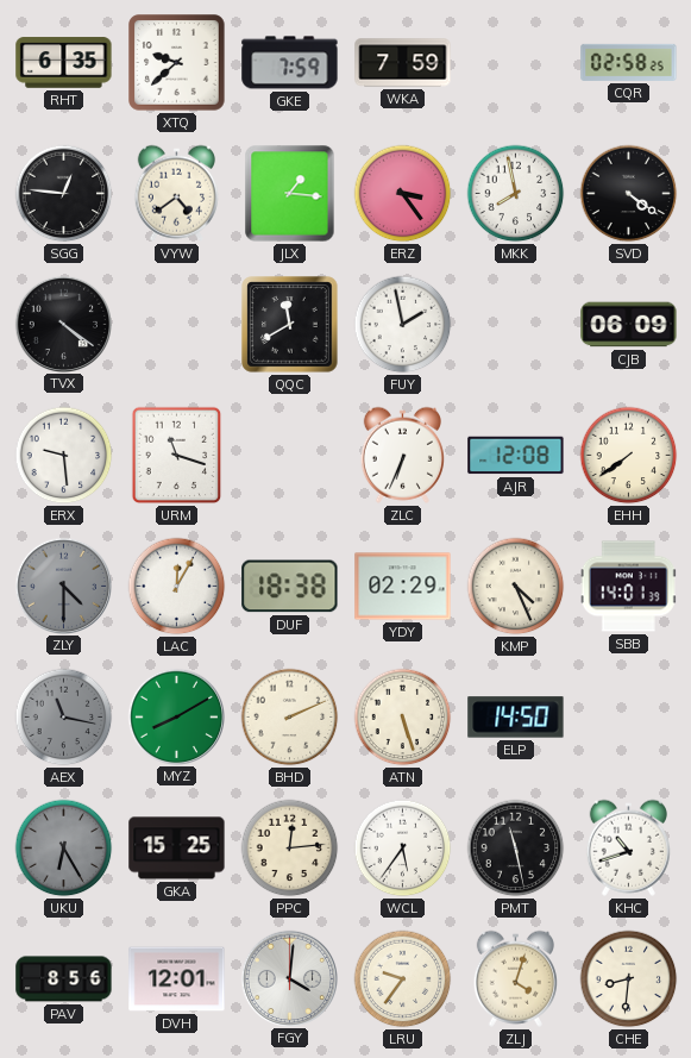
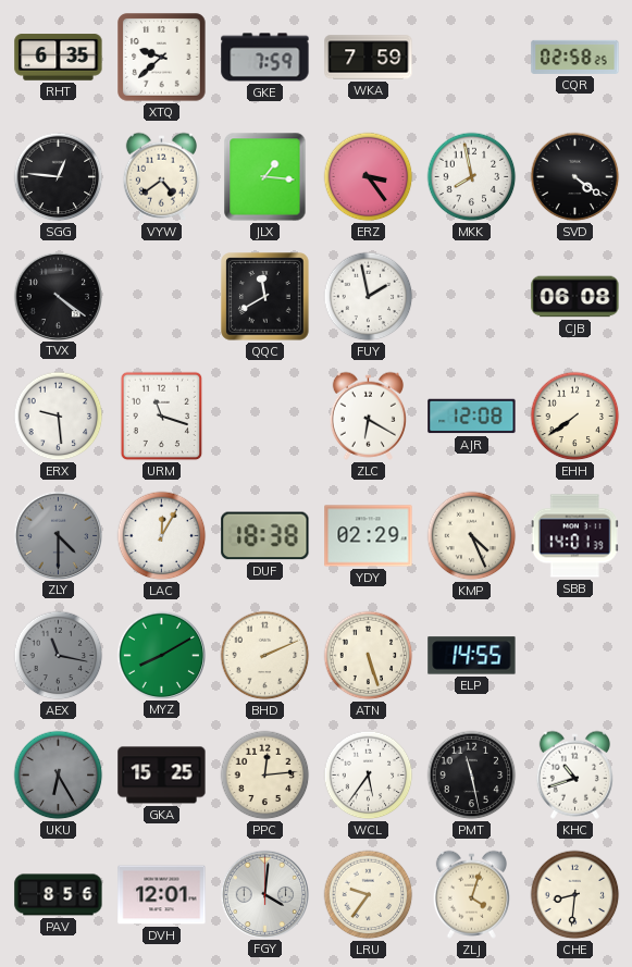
CJB: 06:09 -> 06:08 (575, 297)
ZLC: 6:34 -> 6:20 (368, 416)
ELP: 14:50 -> 14:55 (472, 656)
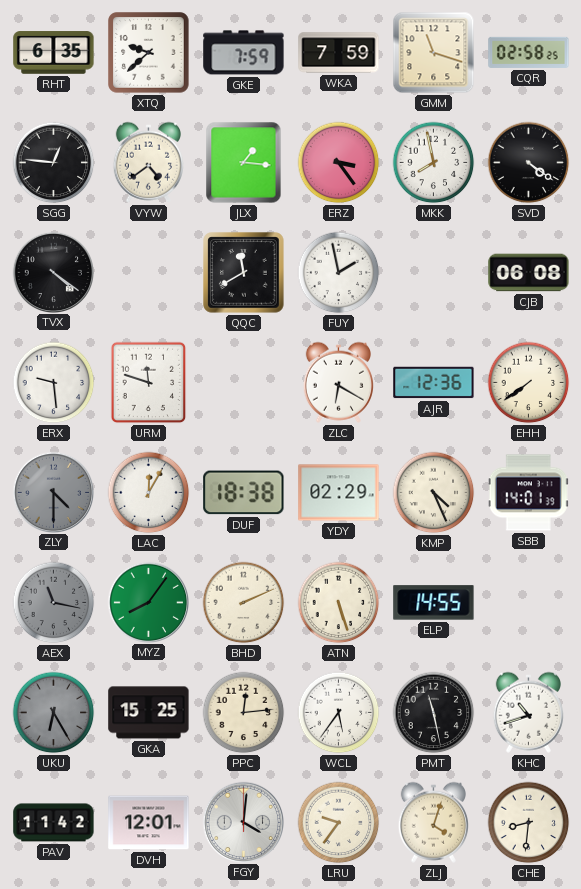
GMM: none -> 11:18 (434, 53)
URM: 11:18 -> 11:48 (149, 383)
AJR: 12:08 -> 12:36 (434, 383)
MYZ: 8:10 -> 8:06 (148, 602)
PAV: 8:56 -> 11:42 (54, 823)
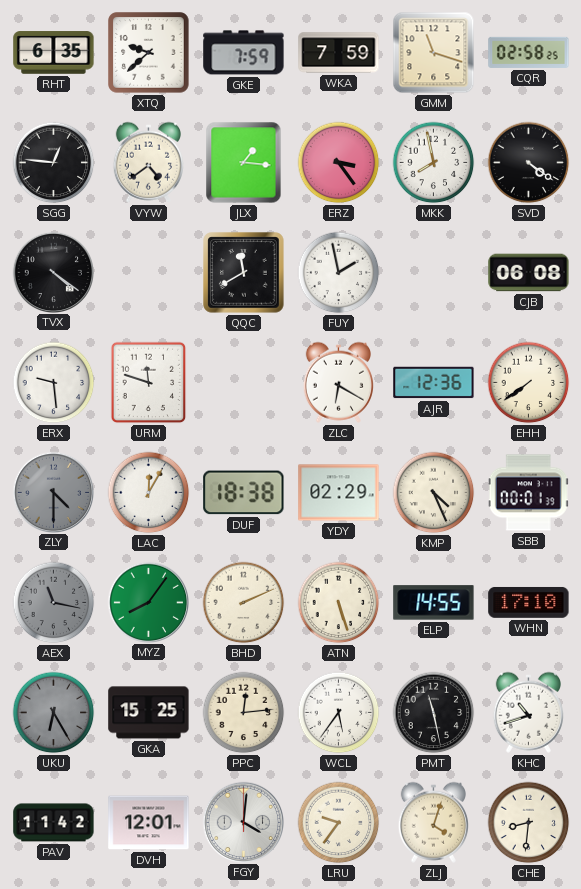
SBB: 14:01 -> 00:01 (528, 493)
WHN: none -> 17:10 (529, 602)
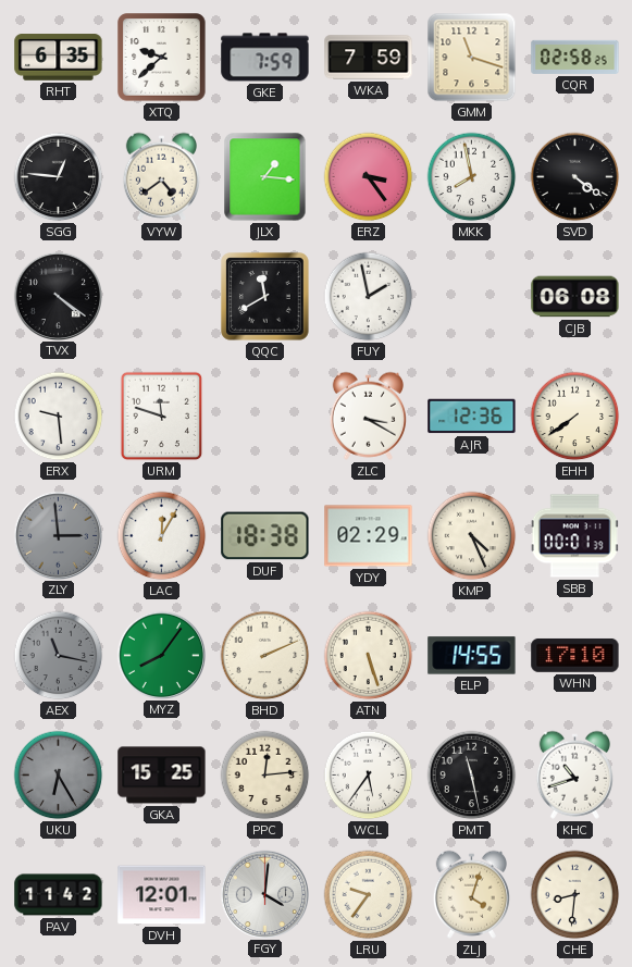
ZLC: 6:20 -> 3:20 (368, 416)
ZLY: 4:30 -> 2:59 (58, 535)
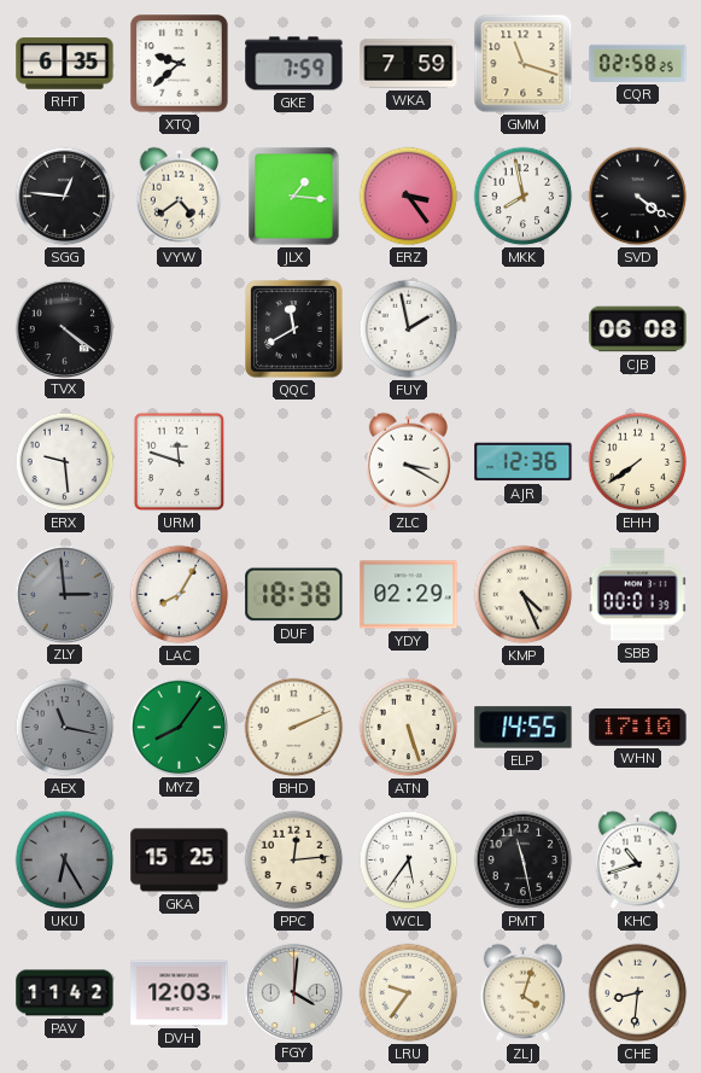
LAC: 12:05 -> 8:05 (180, 595)
DVH: 12:01 -> 12:03 (180, 993)
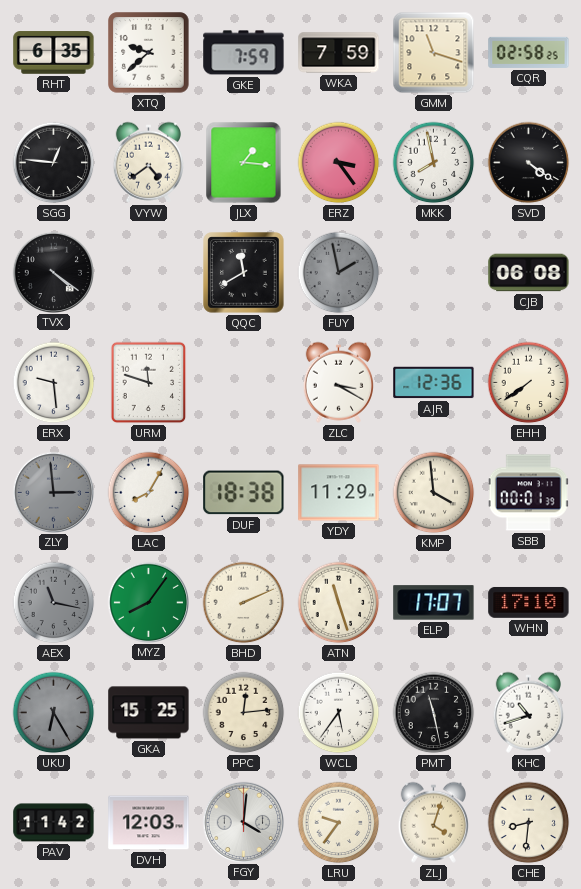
FUY dial: white -> grey (339, 273)
YDY: 02:29 -> 11:29 (339, 493)
KMP: 4:26 -> 3:59 (434, 493)
ATN: 5:27 -> 11:27 (339, 603)
ELP: 14:55 -> 17:07 (434, 603)
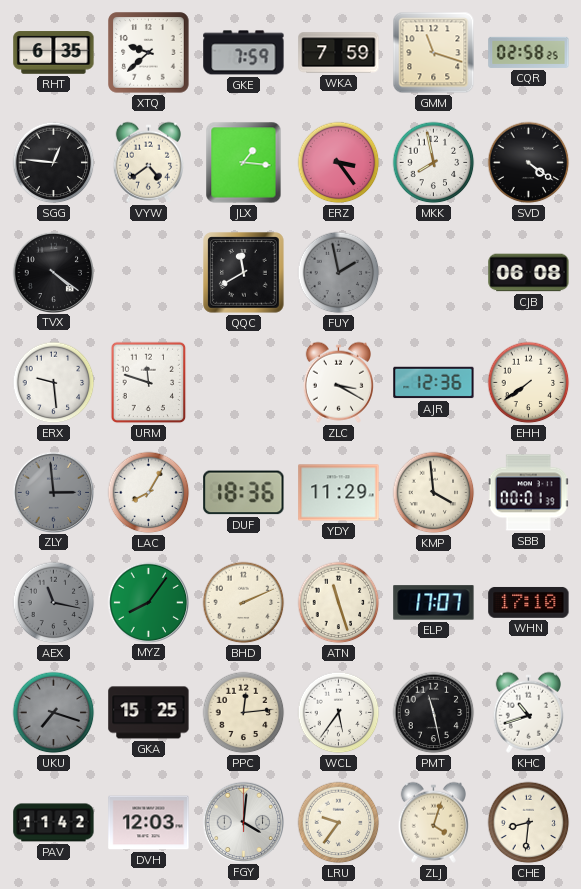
DUF: 18:38 -> 18:36 (244, 493)
UKU: 6:25 -> 7:18 (54, 713)
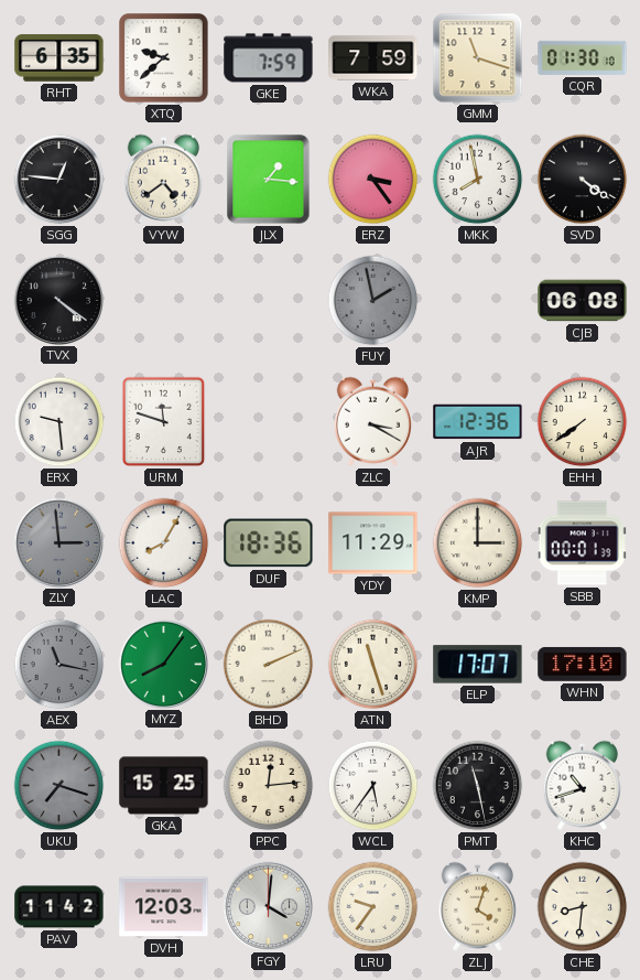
CQR: 02:58 -> 01:30 (583, 57)
QQC: 11:40 -> none (244, 273)
KMP: 3:59 -> 3:00 (478, 543)
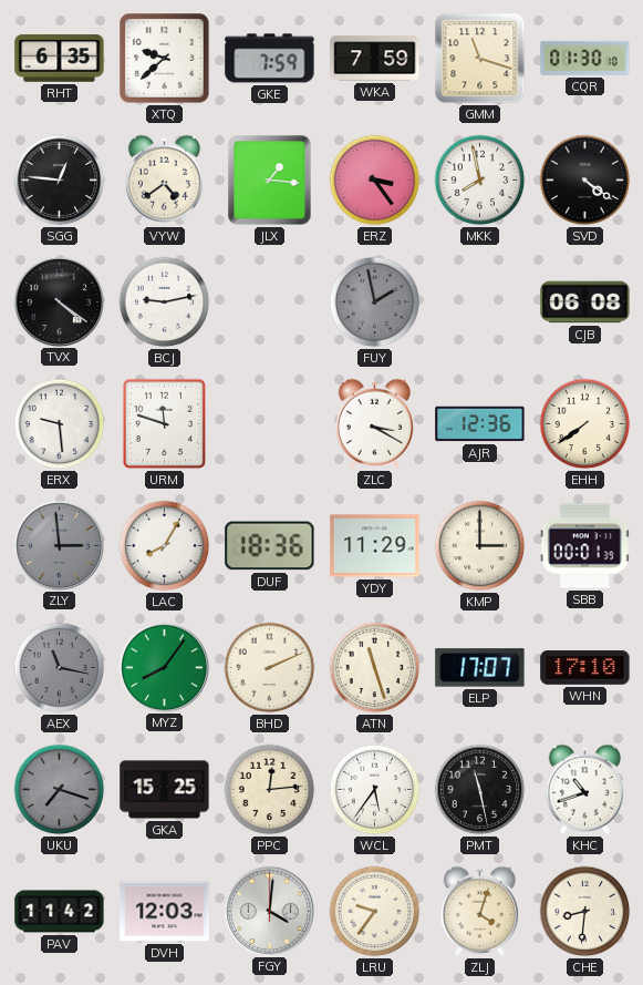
BCJ: none -> 9:13 (165, 302)
